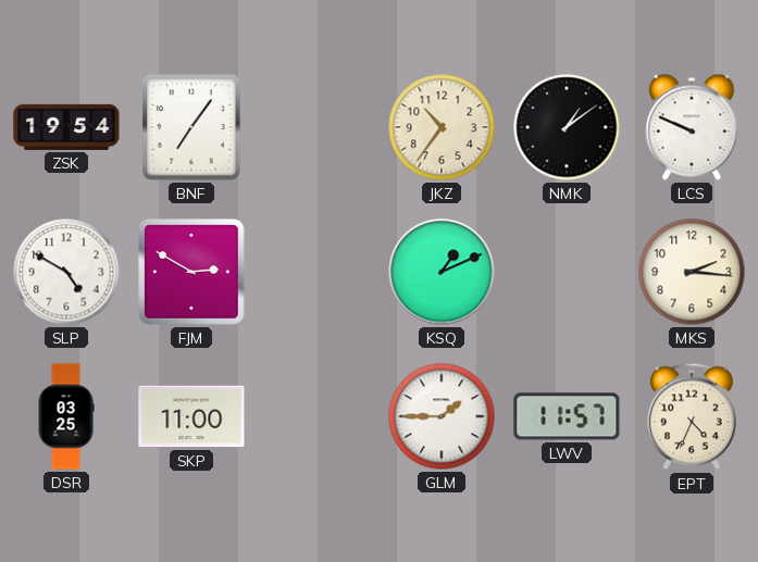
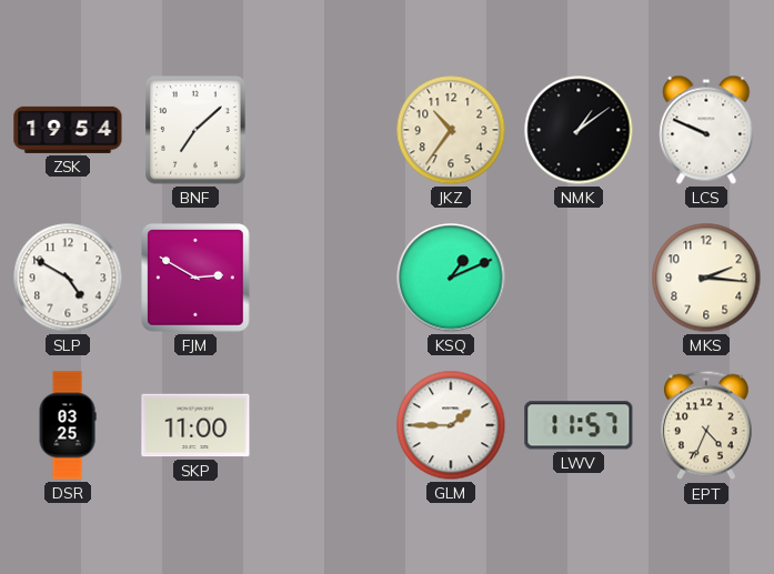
BNF: 7:06 -> 7:08 (195, 130)
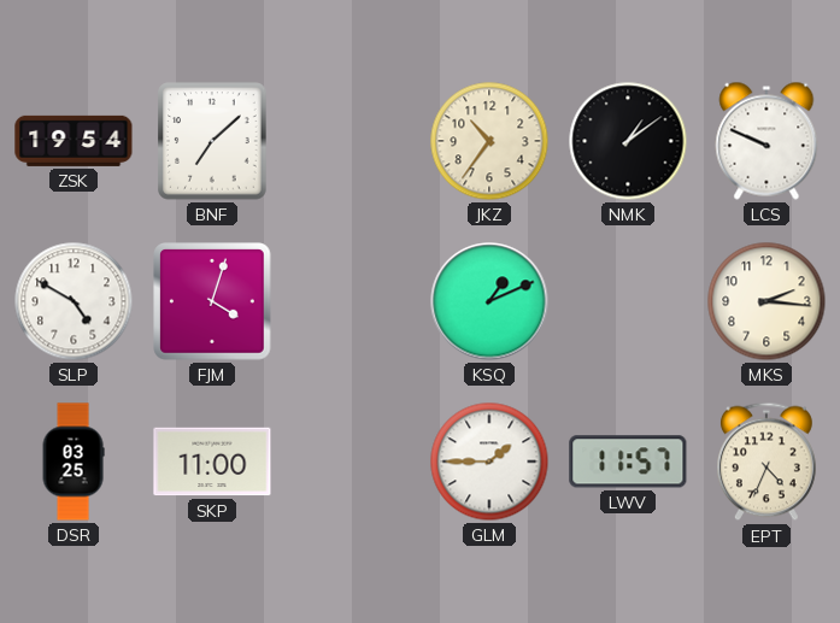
FJM: 2:50 -> 4:03 (212, 301)
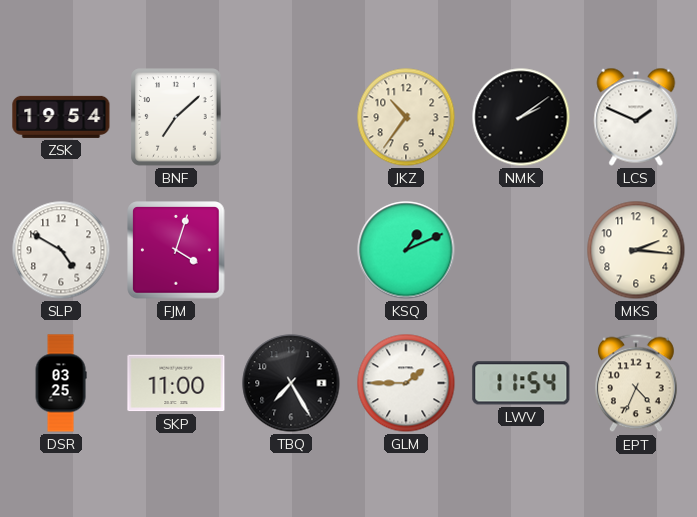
NMK: 1:09 -> 2:09 (521, 117)
LCS: 9:49 -> 1:49 (636, 117)
TBQ: none -> 7:25 (291, 383)
LWV: 11:57 -> 11:54 (521, 383)
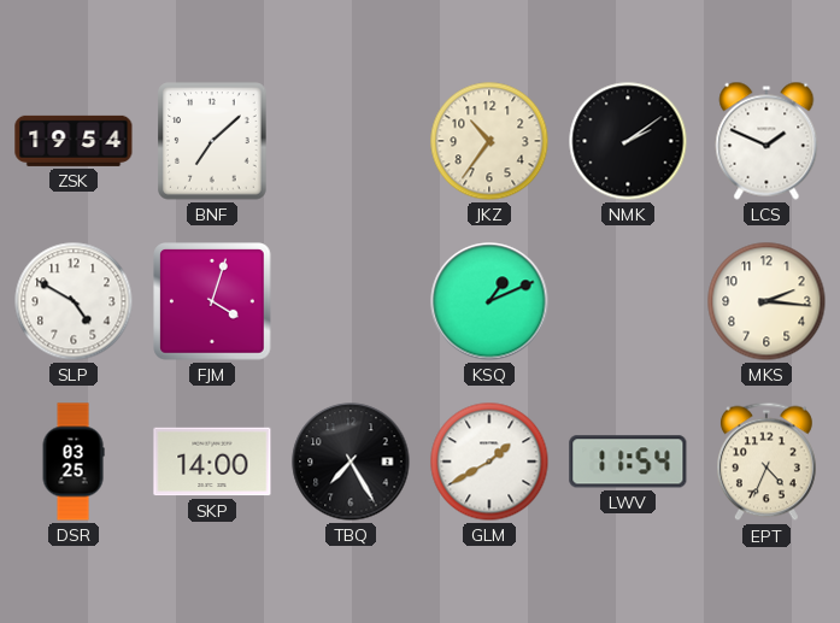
SKP: 11:00 -> 14:00 (212, 462)
GLM: 1:45 -> 1:40 (489, 462)
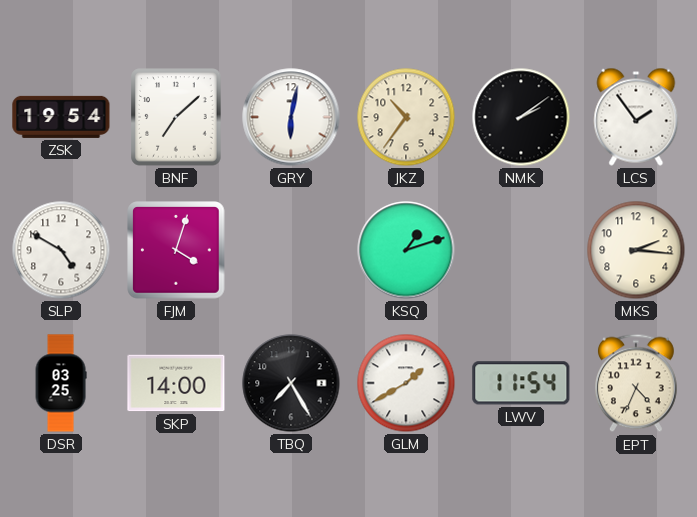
GRY: none -> 6:02 (291, 117)
LCS: 1:49 -> 1:54 (636, 117)
KSQ: 1:11 -> 1:12 (406, 250)
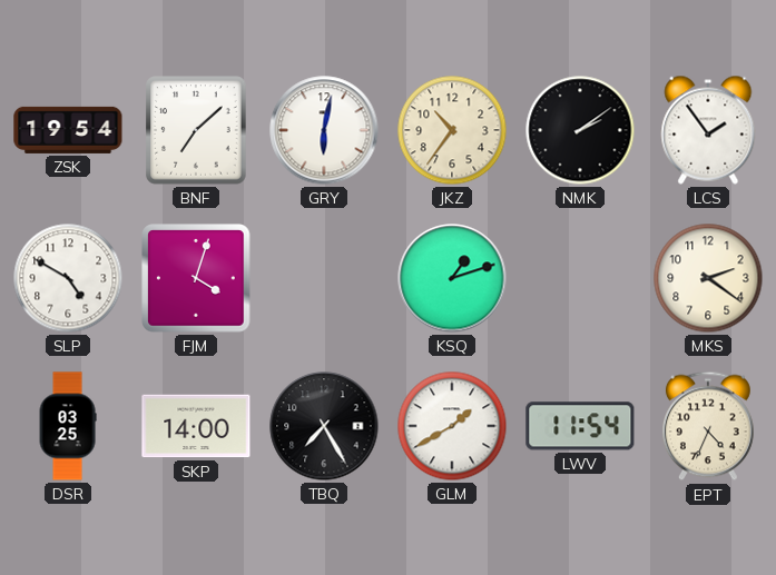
MKS: 2:16 -> 2:21 (708, 278)
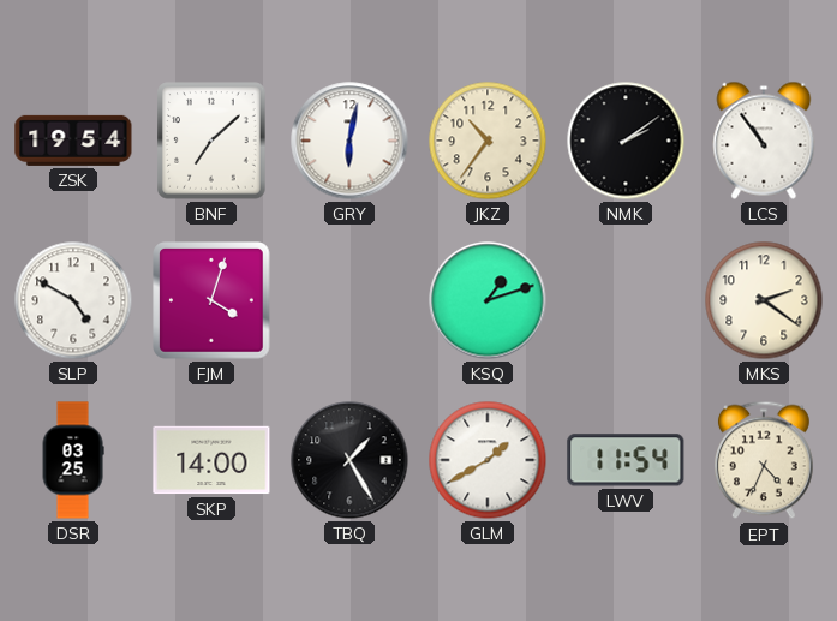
LCS: 1:54 -> 10:54 (764, 141)
TBQ: 7:25 -> 1:25 (349, 460)
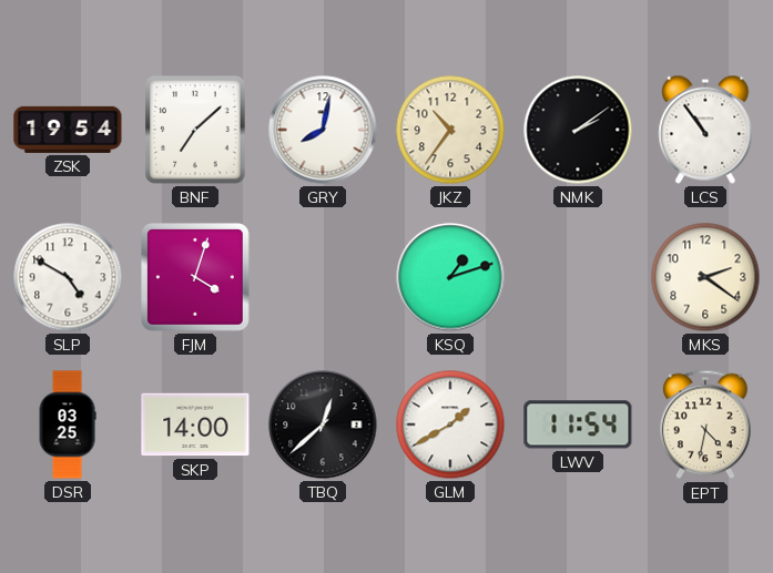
GRY: 6:02 -> 8:02 (323, 130)
TBQ: 1:25 -> 12:38 (323, 424)
EPT: 4:34 -> 4:32 (705, 424)
